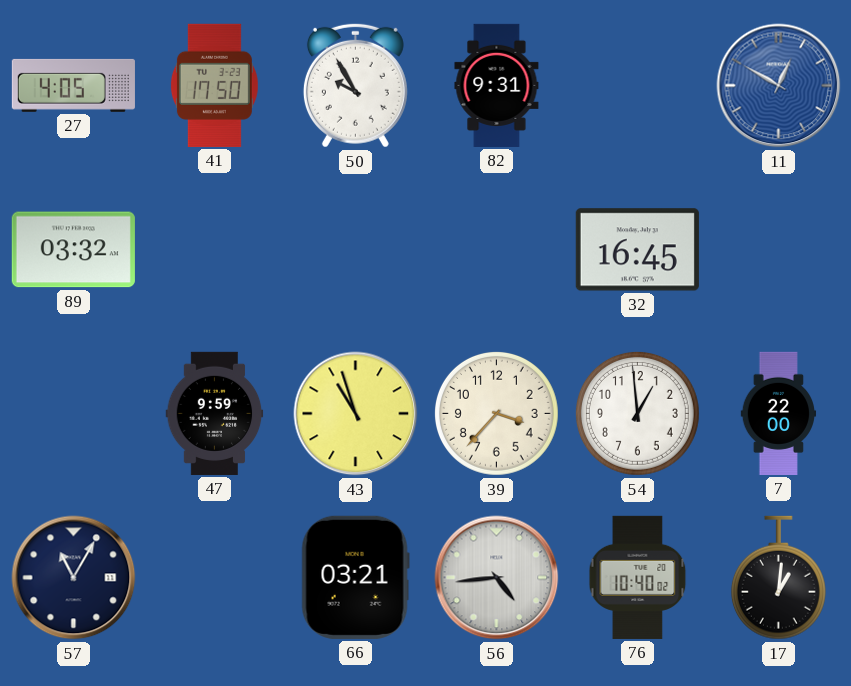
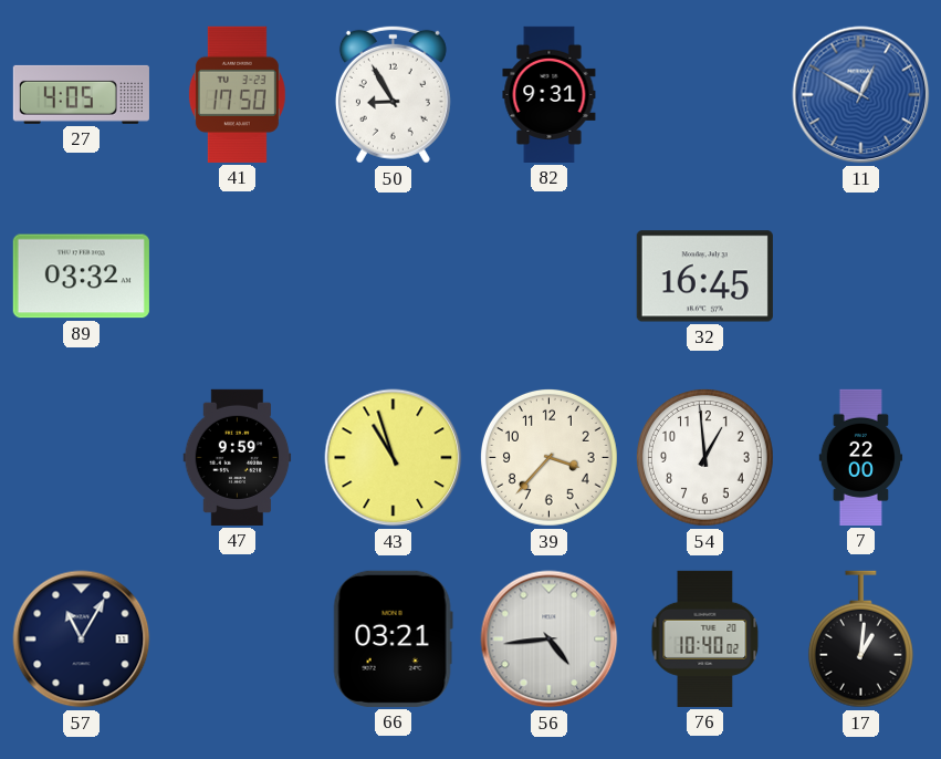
50: 9:55 -> 8:55 (393, 94)
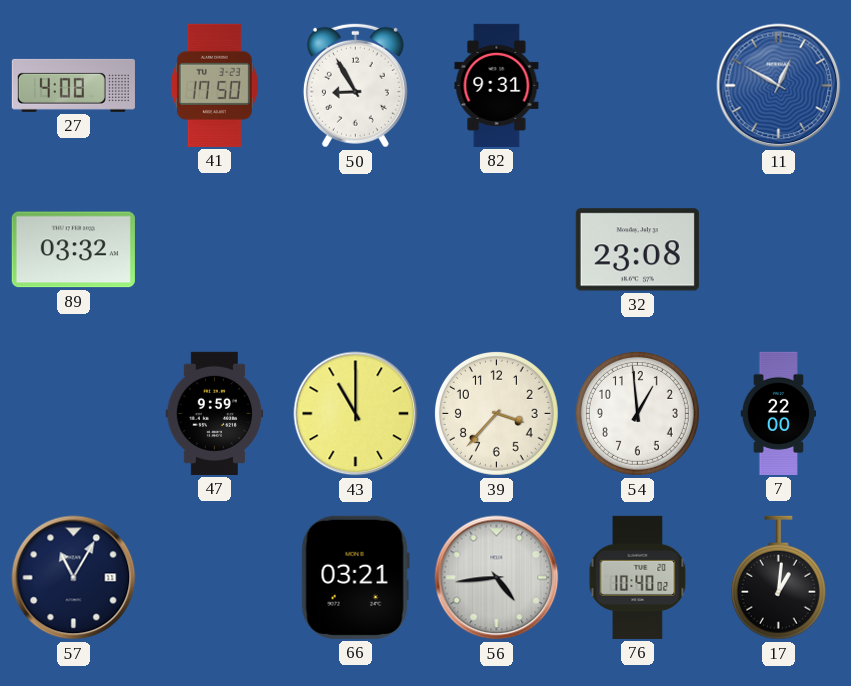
27: 4:05 -> 4:08 (73, 85)
32: 16:45 -> 23:08 (637, 250)
43: 10:57 -> 11:00 (356, 414)
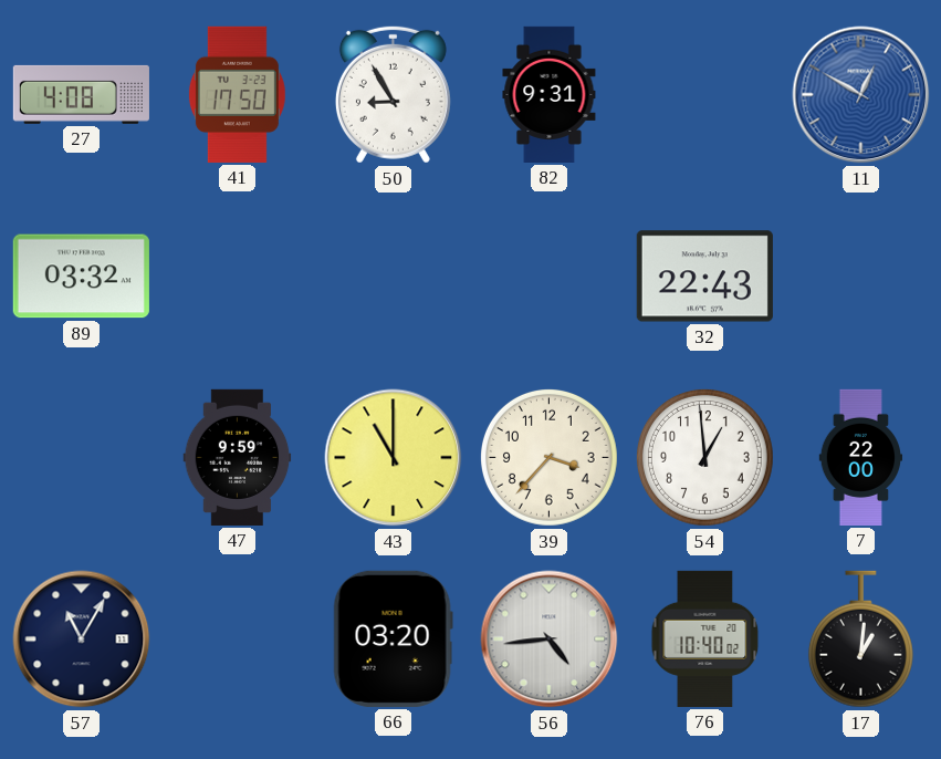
32: 23:08 -> 22:43 (704, 277)
66: 03:21 -> 03:20 (393, 638)
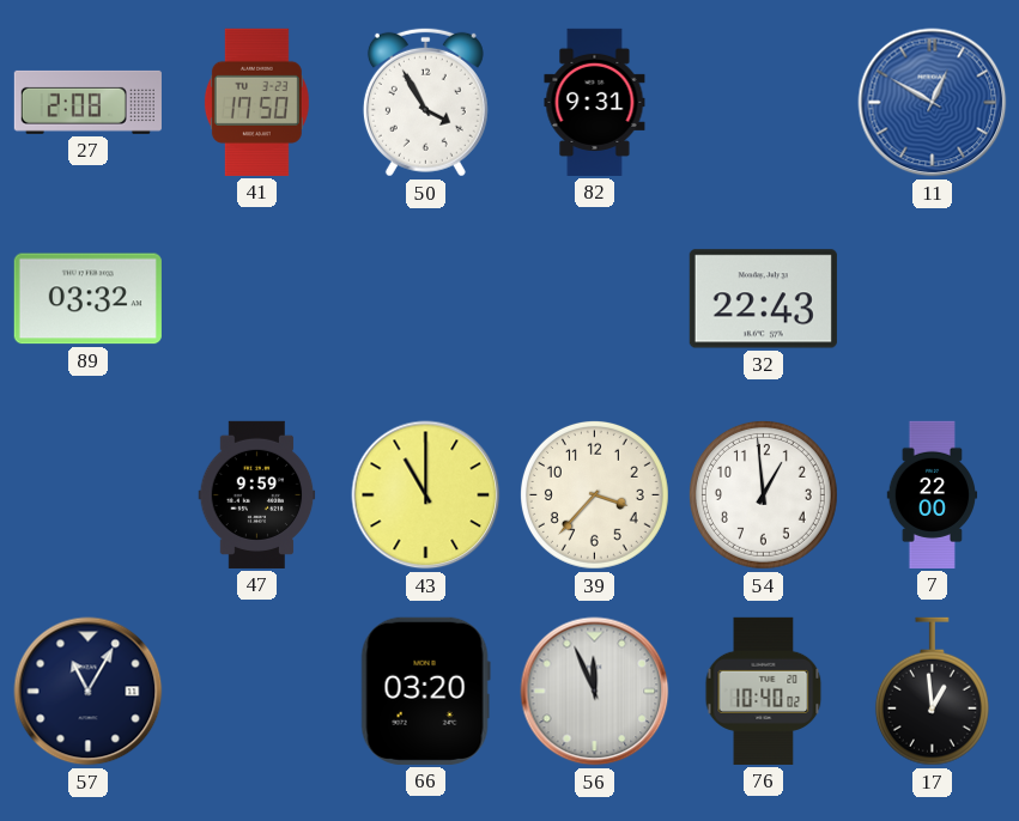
27: 4:08 -> 2:08 (87, 102)
50: 8:55 -> 3:55 (425, 102)
56: 4:44 -> 11:56 (595, 692)
17: 1:01 -> 12:59 (932, 692)
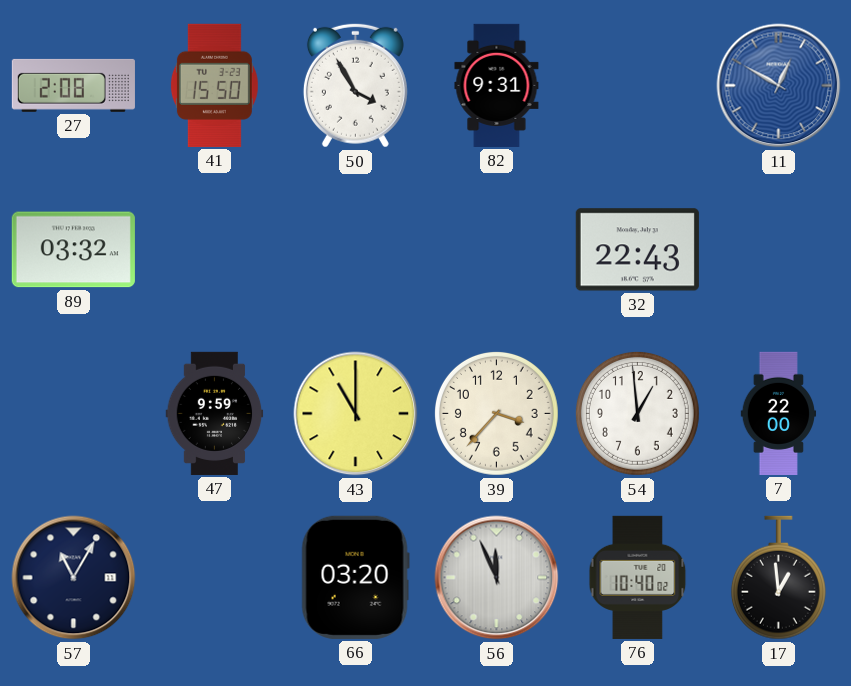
41: 17:50 -> 15:50 (214, 85)
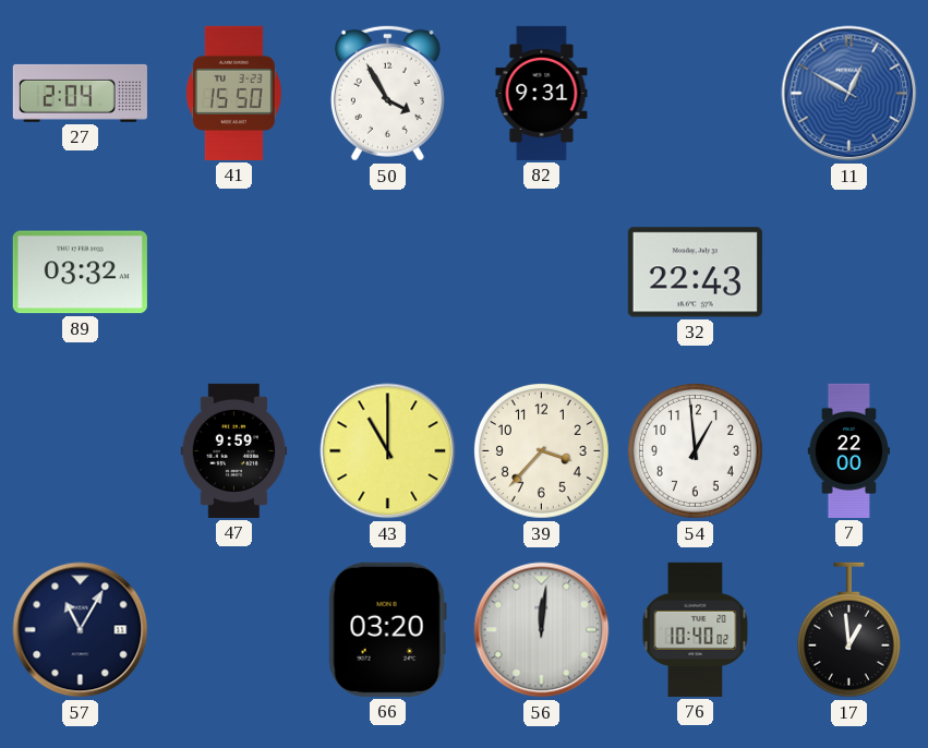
27: 2:08 -> 2:04 (80, 93)
56: 11:56 -> 12:01 (542, 630)
